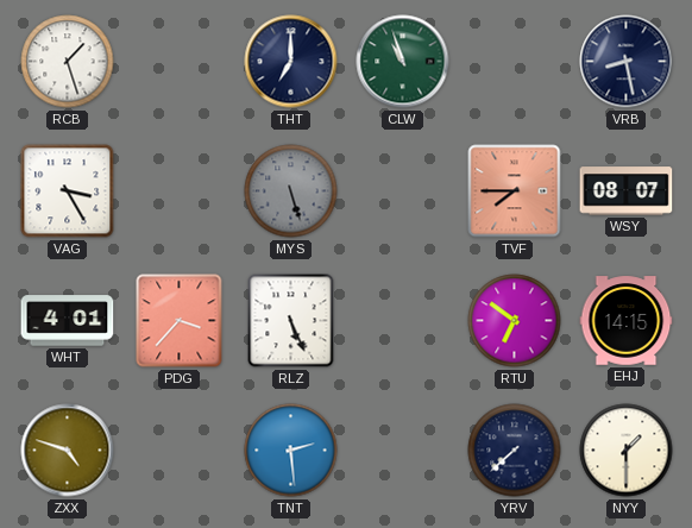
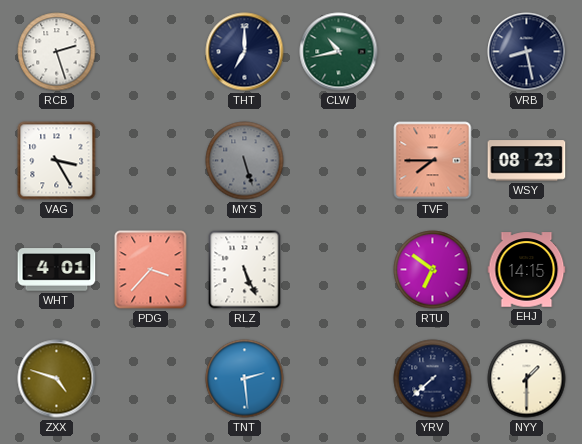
RCB: 1:27 -> 2:27 (57, 52)
CLW: 10:57 -> 10:43 (339, 52)
WSY: 08:07 -> 08:23 (527, 161)
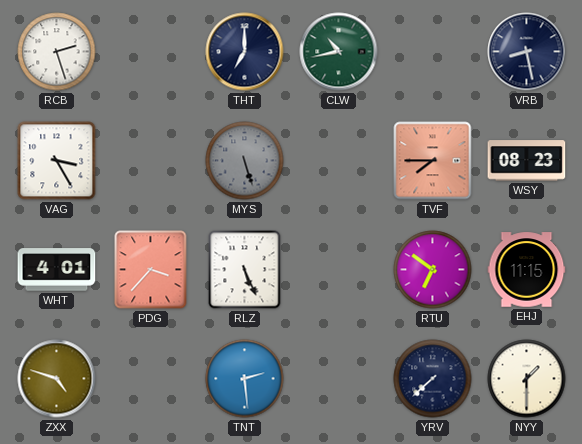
EHJ: 14:15 -> 11:15 (527, 270)
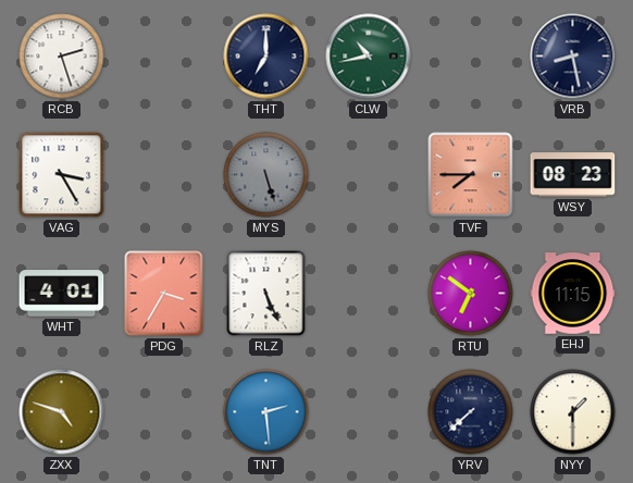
PDG: 3:37 -> 3:35 (164, 294)
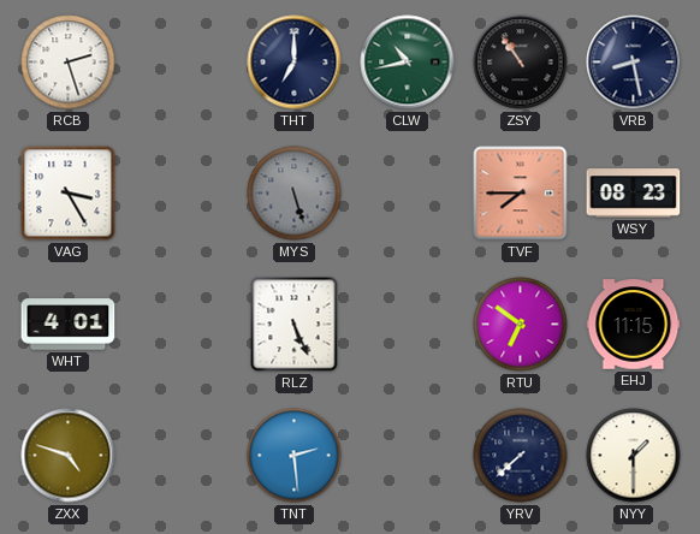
ZSY: none -> 10:54 (521, 63)
PDG: 3:35 -> none (164, 294)
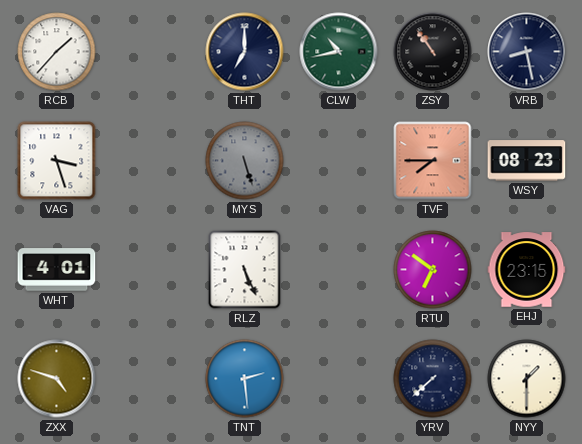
RCB: 2:27 -> 1:37 (57, 52)
VAG: 3:25 -> 3:27 (57, 161)
EHJ: 11:15 -> 23:15 (527, 270)
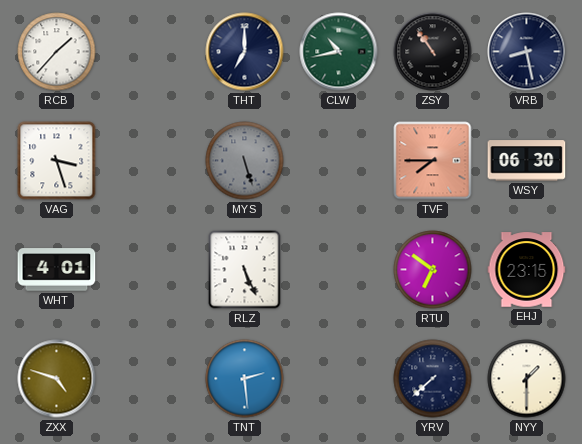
WSY: 08:23 -> 06:30 (527, 161)
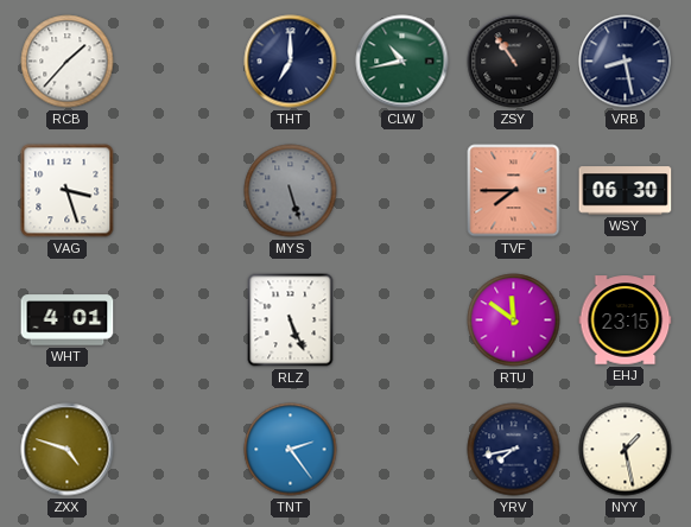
RTU: 6:51 -> 11:51 (514, 320)
TNT: 2:29 -> 2:24 (291, 450)
YRV: 7:38 -> 7:43 (514, 450)
NYY: 1:30 -> 1:28 (626, 450)
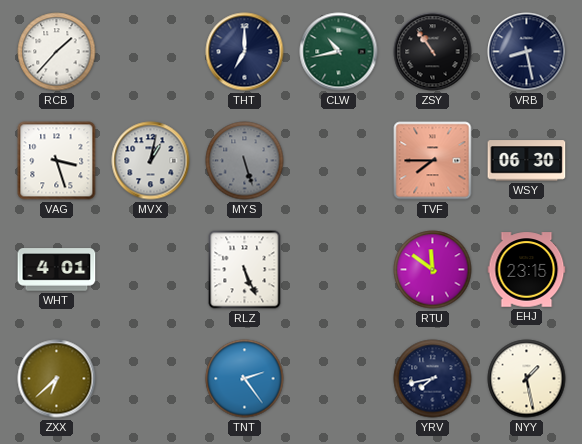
MVX: none -> 1:02 (151, 161)
ZXX: 4:48 -> 6:38 (57, 379)
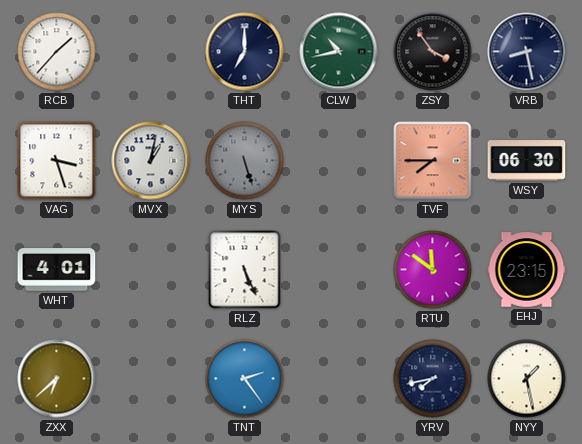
ZSY: 10:54 -> 3:54 (433, 52)
